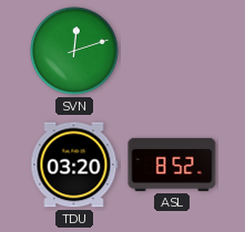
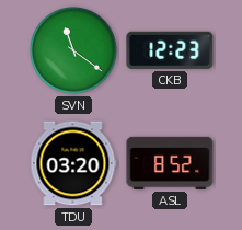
SVN: 12:12 -> 11:21 (73, 50)
CKB: none -> 12:23 (170, 50)
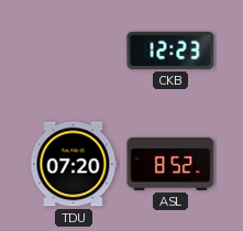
SVN: 11:21 -> none (73, 50)
TDU: 03:20 -> 07:20 (74, 164)
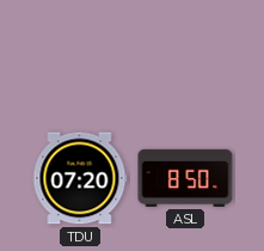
CKB: 12:23 -> none (170, 51)
ASL: 8:52 -> 8:50 (185, 178)
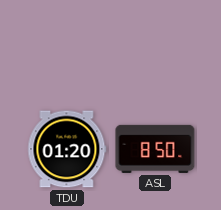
TDU: 07:20 -> 01:20 (67, 149)
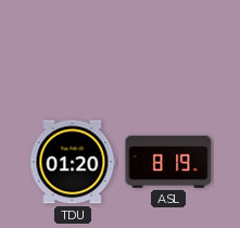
ASL: 8:50 -> 8:19 (168, 162)
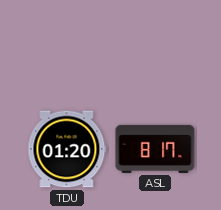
ASL: 8:19 -> 8:17 (155, 149)
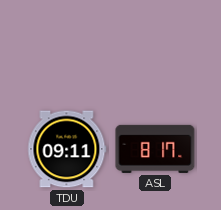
TDU: 01:20 -> 09:11 (67, 149)
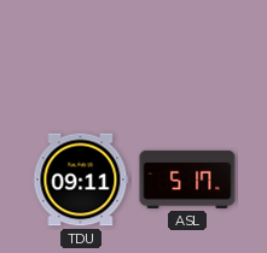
ASL: 8:17 -> 5:17 (187, 180)
